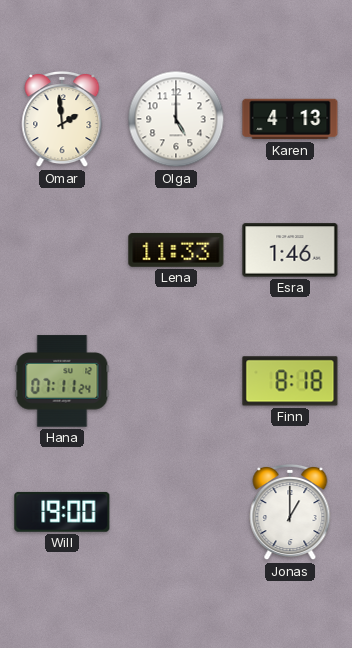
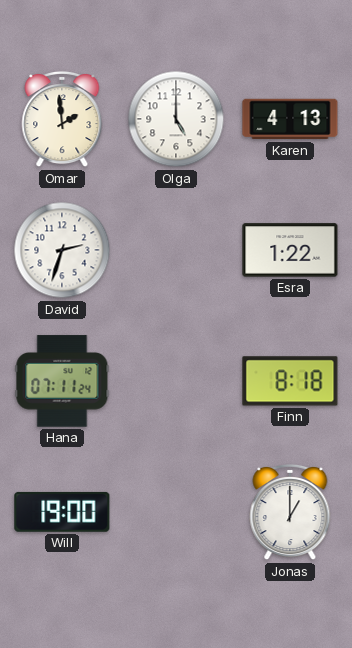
David: none -> 2:33 (62, 250)
Lena: 11:33 -> none (176, 250)
Esra: 1:46 -> 1:22 (290, 250)
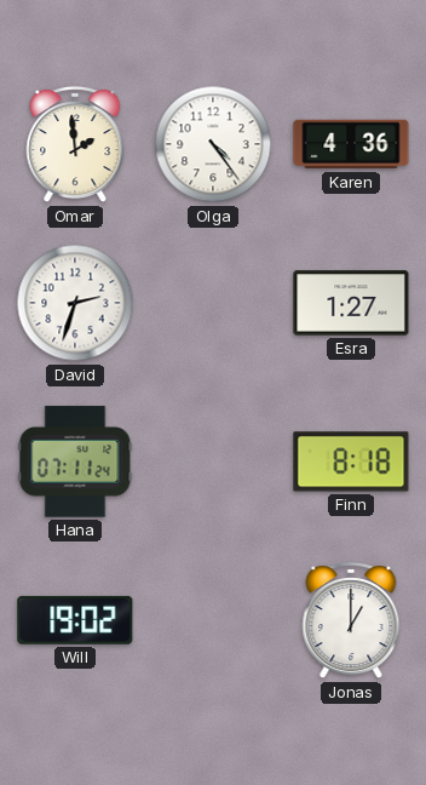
Olga: 5:00 -> 4:24 (213, 144)
Karen: 4:13 -> 4:36 (351, 144)
Esra: 1:22 -> 1:27 (351, 303)
Will: 19:00 -> 19:02 (75, 620)
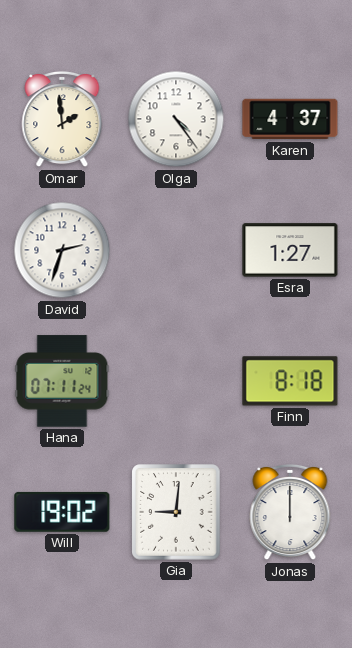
Karen: 4:36 -> 4:37 (290, 119)
Gia: none -> 9:01 (176, 512)
Jonas: 1:00 -> 12:00 (290, 512)
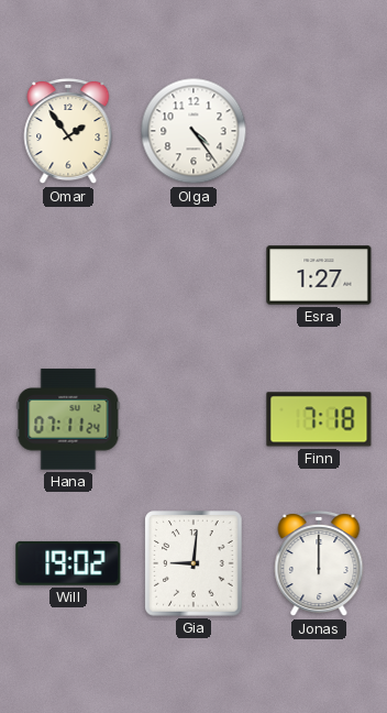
Omar: 1:59 -> 1:54 (68, 131)
Karen: 4:37 -> none (290, 119)
David: 2:33 -> none (62, 250)
Finn: 8:18 -> 7:18 (319, 419)
